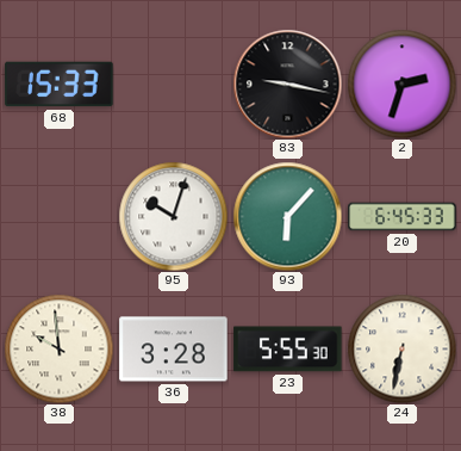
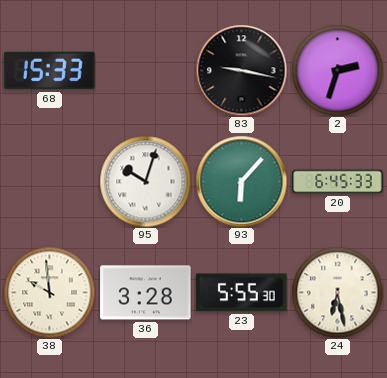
24: 6:32 -> 6:28 (337, 292)
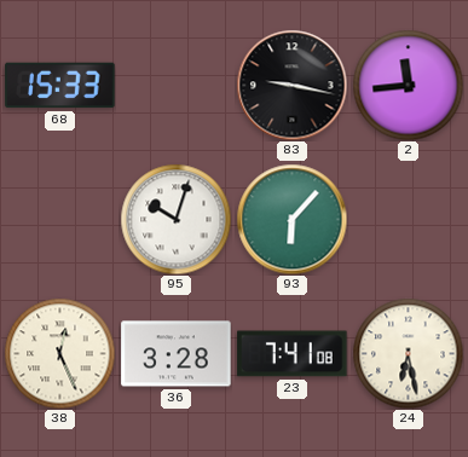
2: 2:33 -> 11:44 (408, 85)
20: 6:45 -> none (338, 182)
38: 9:59 -> 12:26 (59, 353)
23: 5:55 -> 7:41 (293, 354)
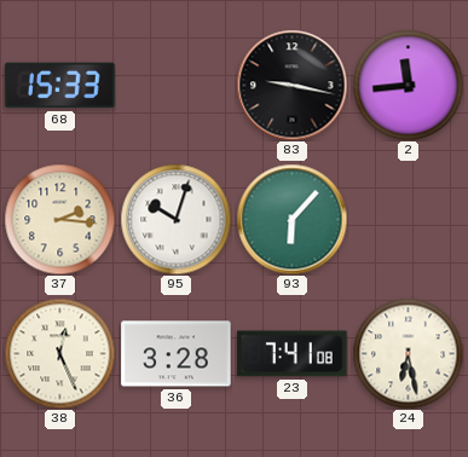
37: none -> 2:16 (59, 219)
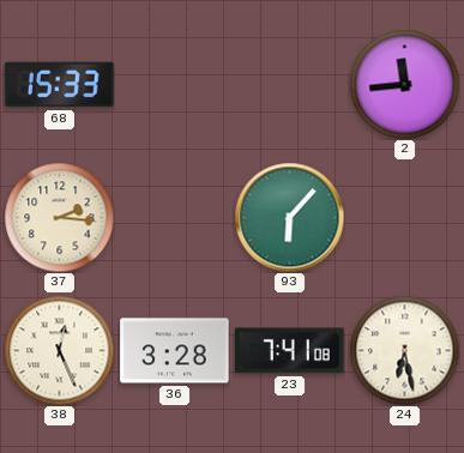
83: 9:17 -> none (291, 85)
95: 10:03 -> none (175, 219)
